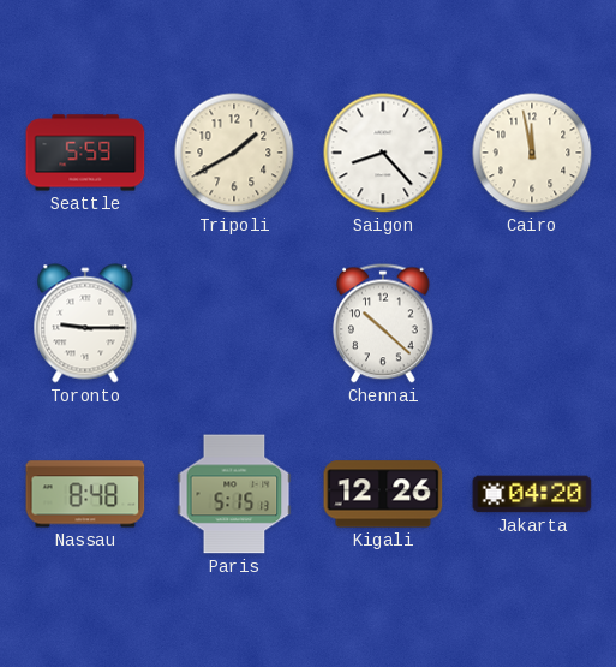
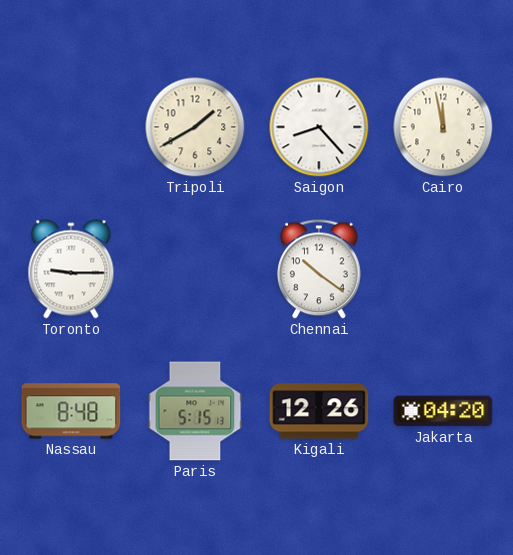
Seattle: 5:59 -> none (85, 153)
Chennai: 10:22 -> 10:21 (320, 269)
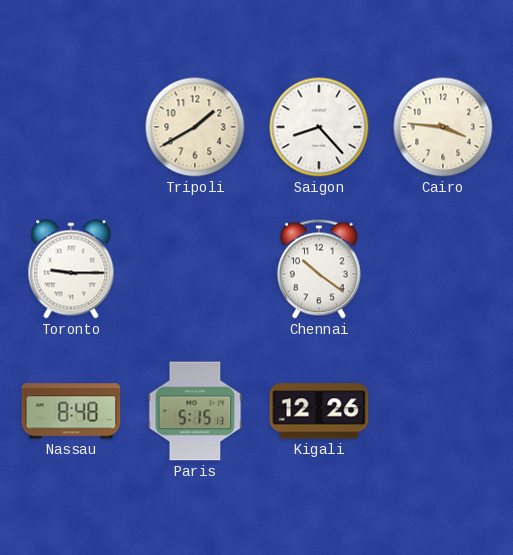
Cairo: 11:58 -> 3:46 (443, 127)
Jakarta: 04:20 -> none (443, 411)
